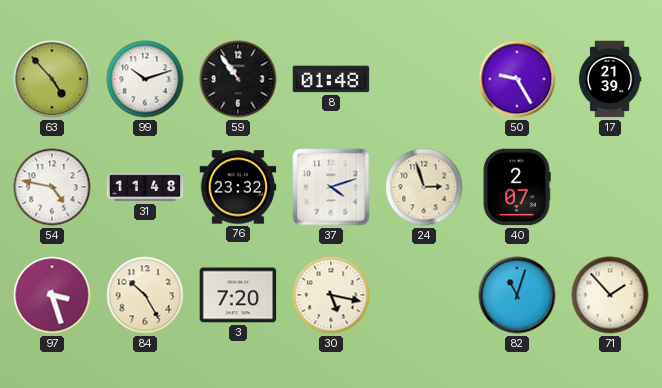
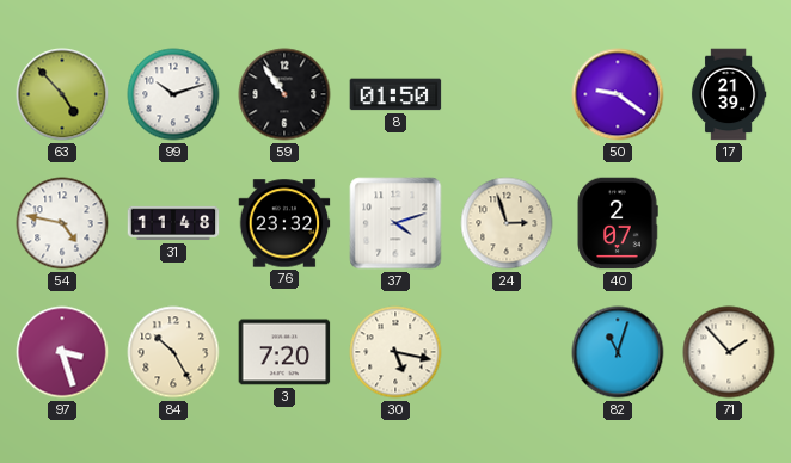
8: 01:48 -> 01:50 (395, 94)
50: 9:25 -> 9:21 (618, 94)
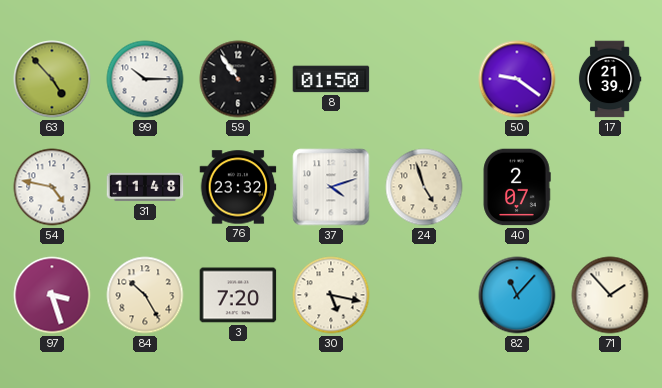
99: 10:12 -> 10:15 (145, 79)
24: 2:57 -> 4:57 (424, 187)
82: 11:03 -> 11:07 (517, 295)
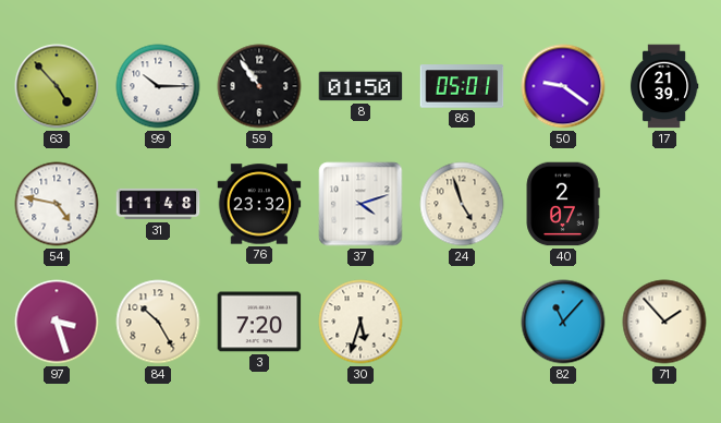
86: none -> 05:01 (462, 86)
30: 5:17 -> 5:33 (361, 322)
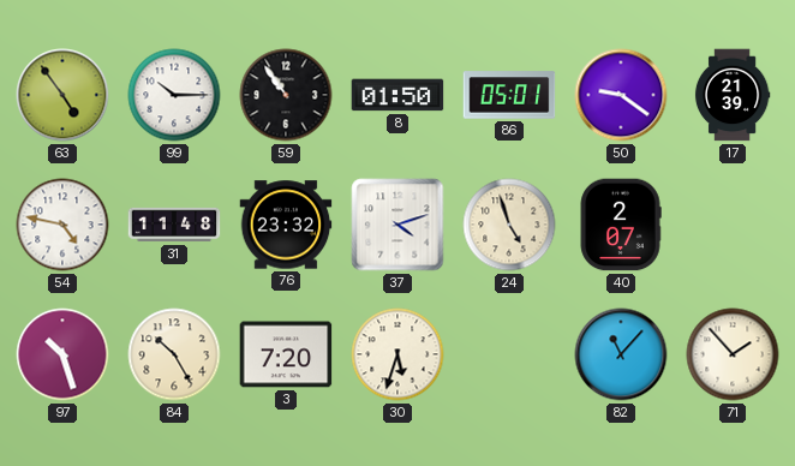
63: 4:53 -> 4:54 (62, 95)
97: 3:27 -> 10:27 (62, 354)
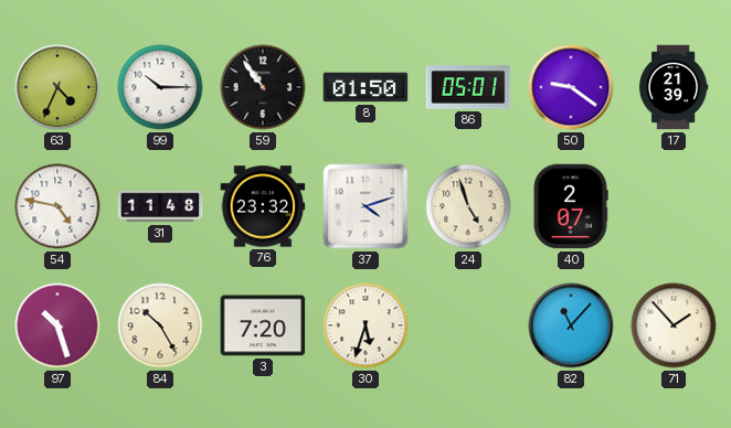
63: 4:54 -> 4:34 (57, 87)
